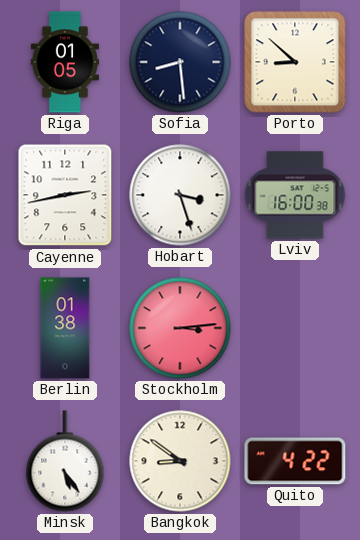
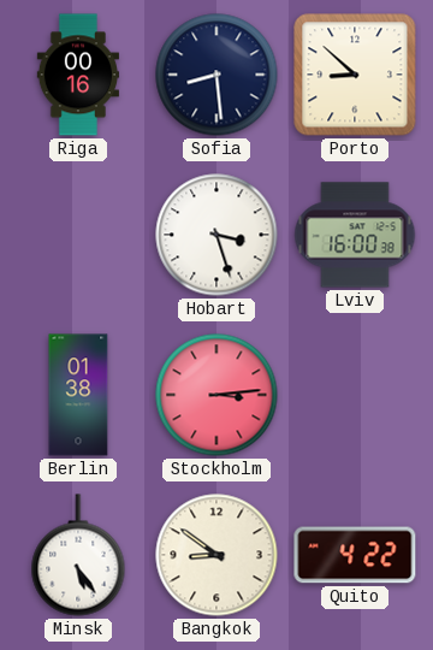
Riga: 01:05 -> 00:16 (77, 75)
Cayenne: 2:43 -> none (65, 195)
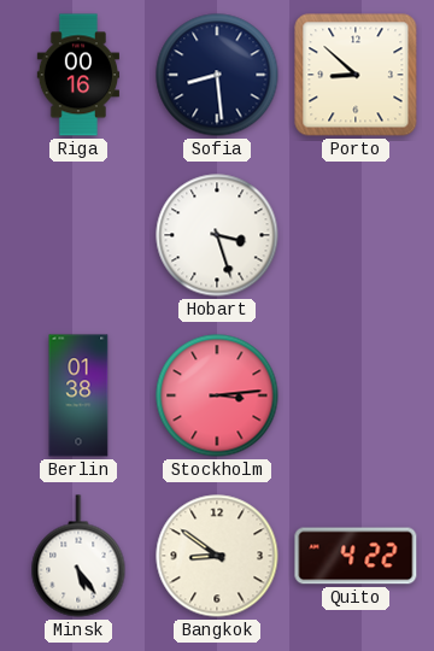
Lviv: 16:00 -> none (355, 235)
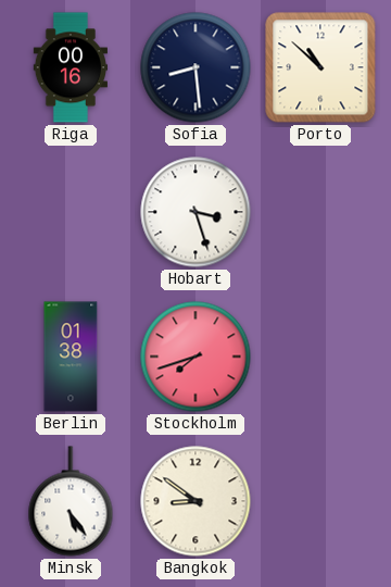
Porto: 8:52 -> 10:52 (320, 67)
Stockholm: 3:14 -> 7:42 (195, 357)
Quito: 4:22 -> none (356, 556)
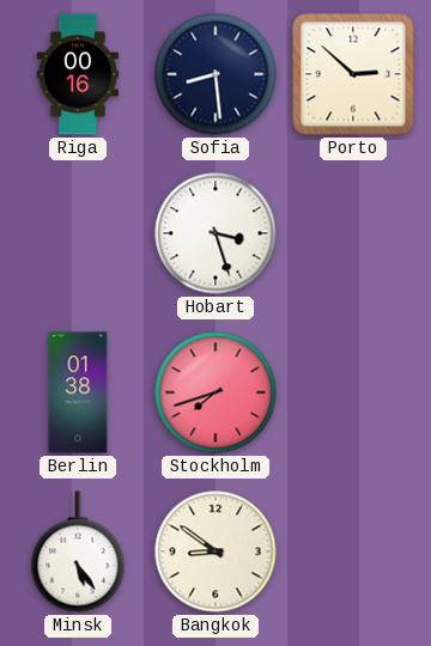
Porto: 10:52 -> 2:52 (353, 74)
